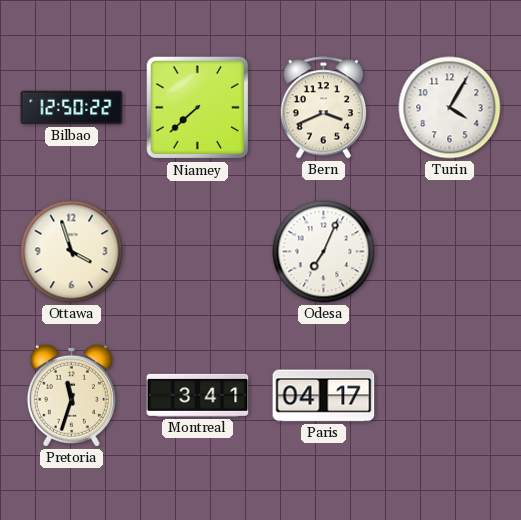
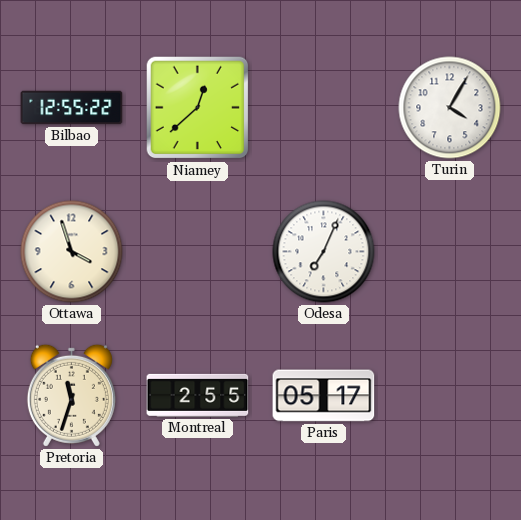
Bilbao: 12:50 -> 12:55 (72, 108)
Niamey: 7:38 -> 12:38 (198, 108)
Bern: 3:41 -> none (323, 108)
Montreal: 3:41 -> 2:55 (198, 395)
Paris: 04:17 -> 05:17 (324, 396)
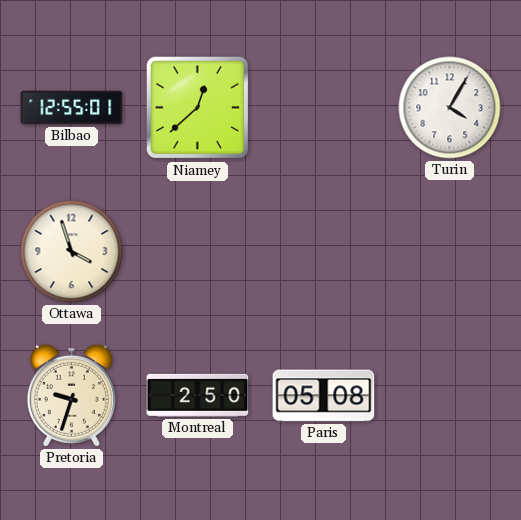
Bilbao: 12:55:22 -> 12:55:01 (72, 108)
Odesa: 7:04 -> none (324, 252)
Pretoria: 11:33 -> 9:33 (71, 395)
Montreal: 2:55 -> 2:50 (198, 395)
Paris: 05:17 -> 05:08 (324, 396)
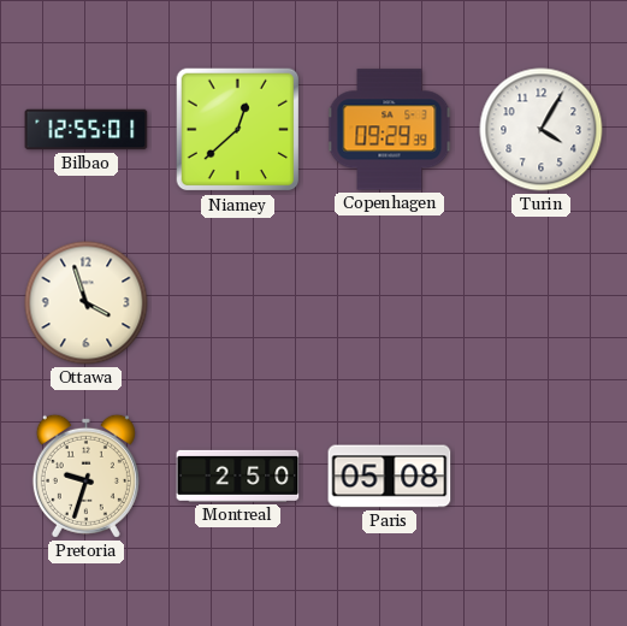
Copenhagen: none -> 09:29 (390, 130)
